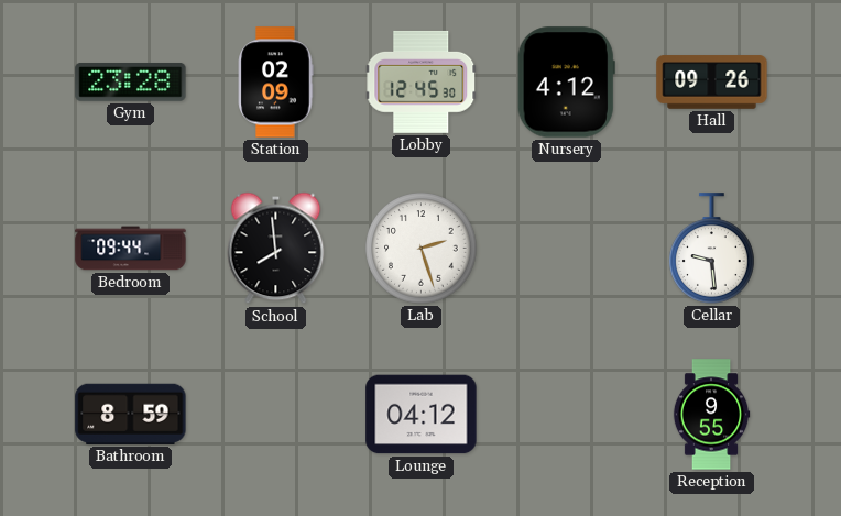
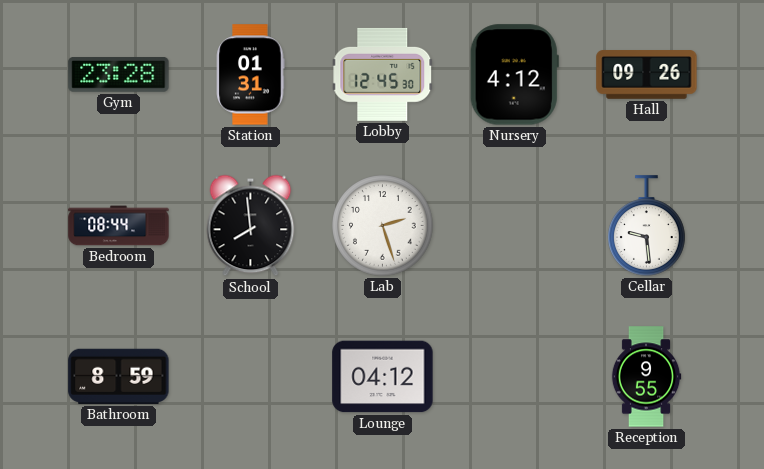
Station: 02:09 -> 01:31 (250, 75)
Bedroom: 09:44 -> 08:44 (119, 226)
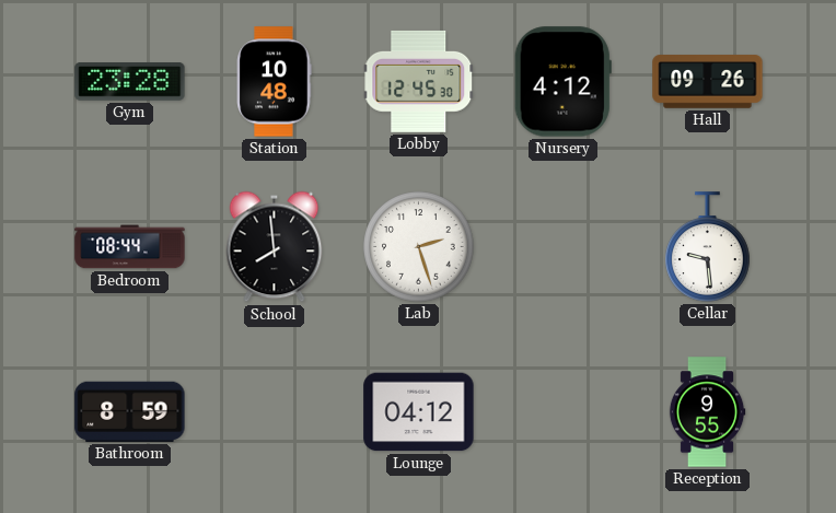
Station: 01:31 -> 10:48 (274, 82)
